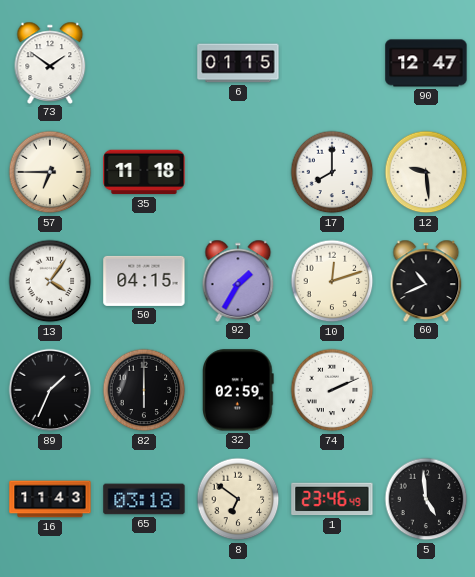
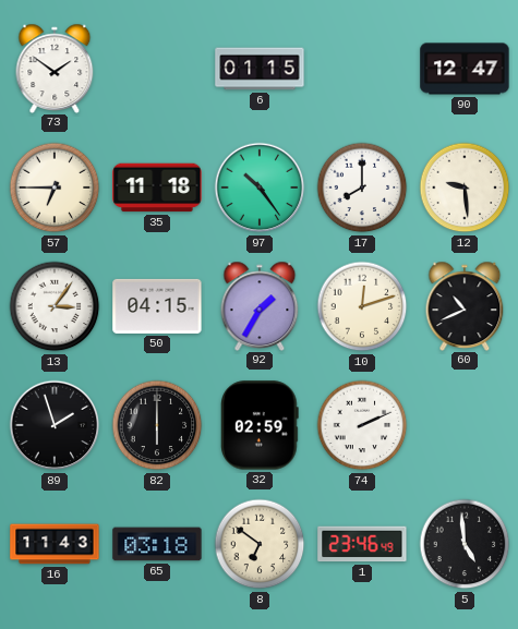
97: none -> 10:24 (260, 188)
13: 4:06 -> 3:06 (55, 306)
89: 1:34 -> 1:57 (55, 425)
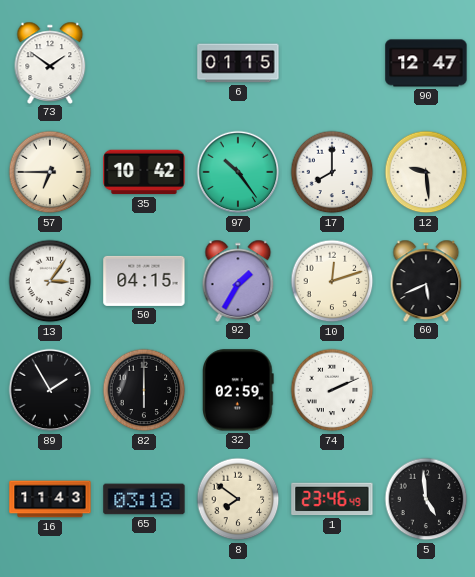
35: 11:18 -> 10:42 (144, 172)
60: 10:41 -> 5:41 (426, 280)
89: 1:57 -> 1:55 (50, 390)
8: 6:51 -> 7:51 (238, 499)
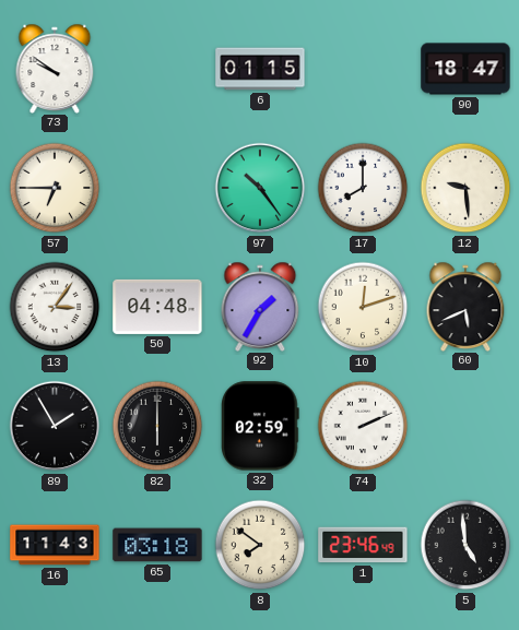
73: 1:51 -> 9:51 (55, 68)
90: 12:47 -> 18:47 (465, 69)
35: 10:42 -> none (144, 172)
50: 04:15 -> 04:48 (157, 307)
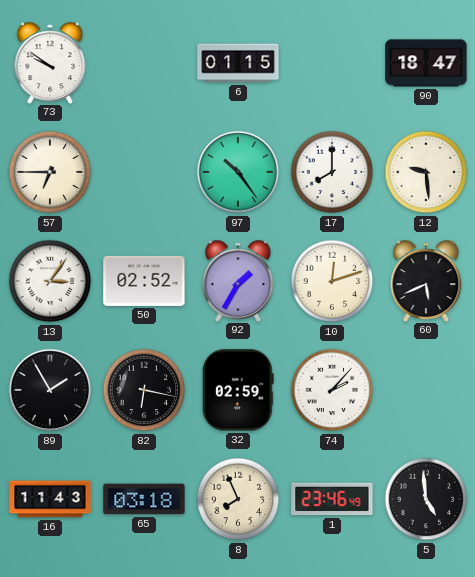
50: 04:48 -> 02:52 (144, 281)
82: 6:00 -> 6:17 (144, 390)
74: 2:11 -> 2:07 (332, 390)
8: 7:51 -> 7:56 (238, 499)
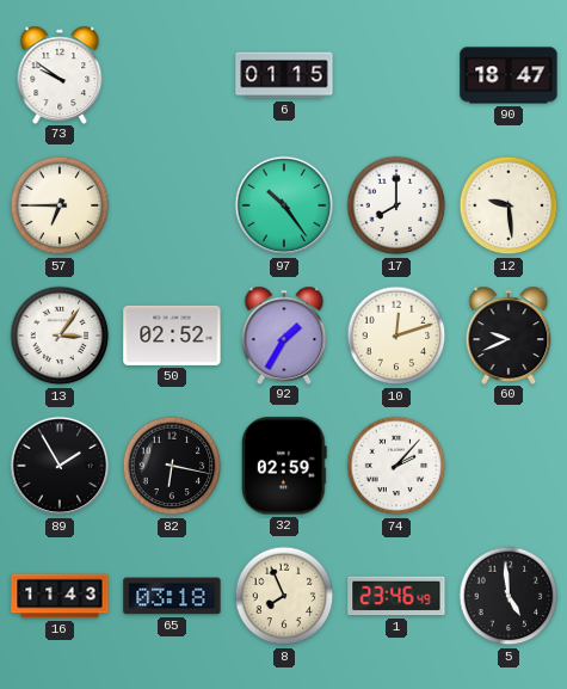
60: 5:41 -> 9:41 (509, 334)
